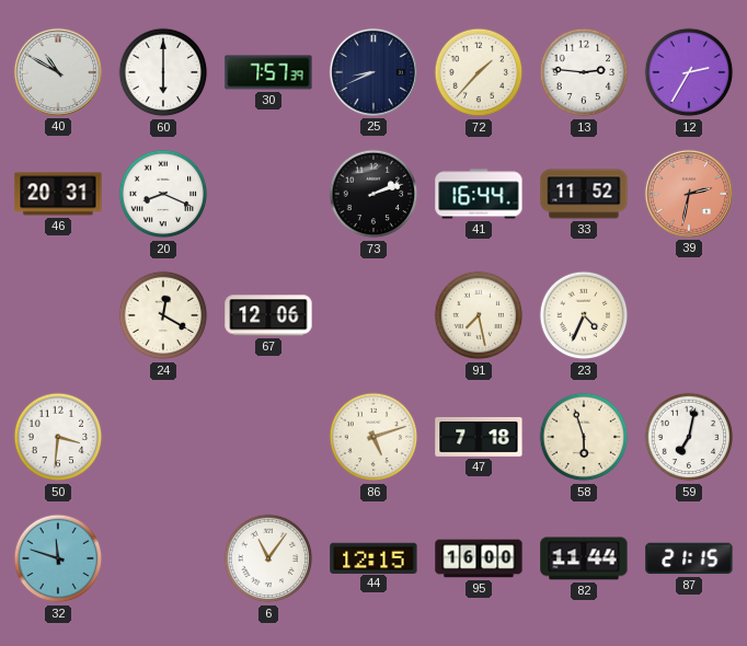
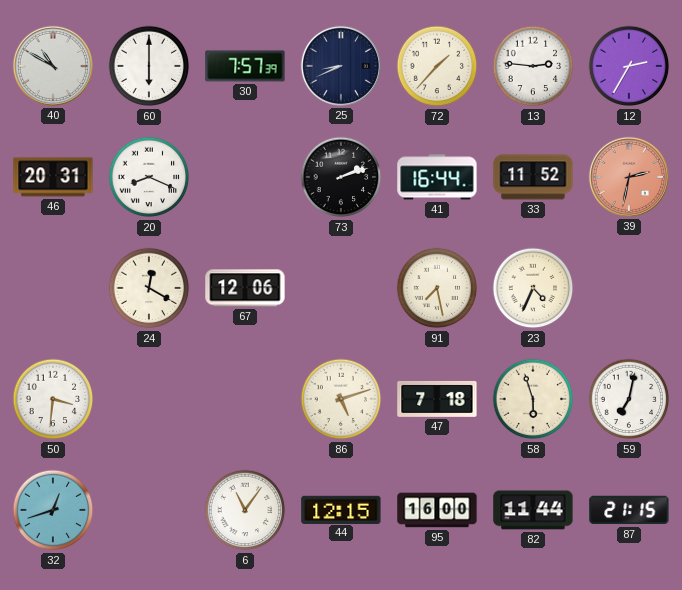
32: 11:48 -> 12:42 (53, 510)
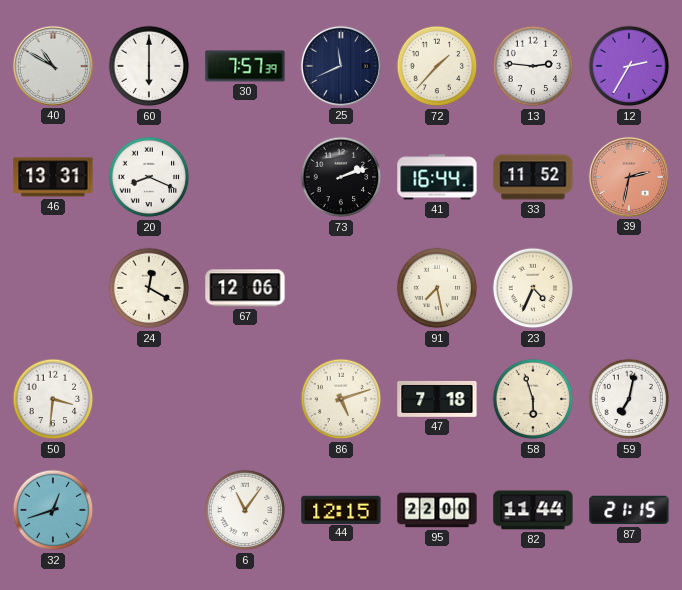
25: 8:41 -> 11:41 (341, 66)
46: 20:31 -> 13:31 (53, 177)
95: 16:00 -> 22:00 (437, 510)
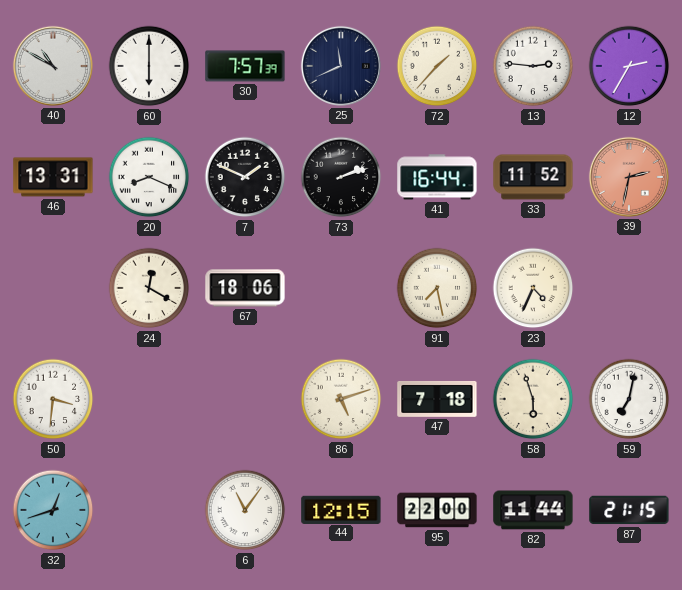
7: none -> 1:49 (245, 177)
67: 12:06 -> 18:06 (245, 288)
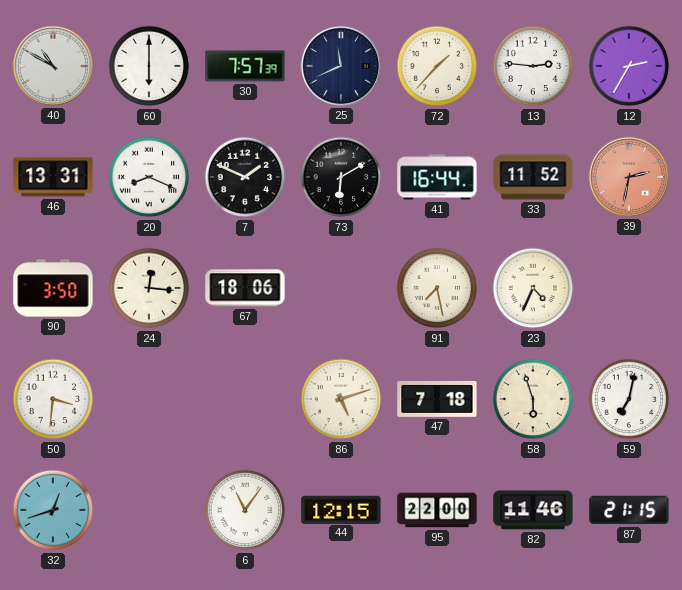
73: 2:12 -> 6:10 (341, 177)
90: none -> 3:50 (53, 288)
24: 12:20 -> 12:16 (149, 288)
82: 11:44 -> 11:46 (533, 510)
